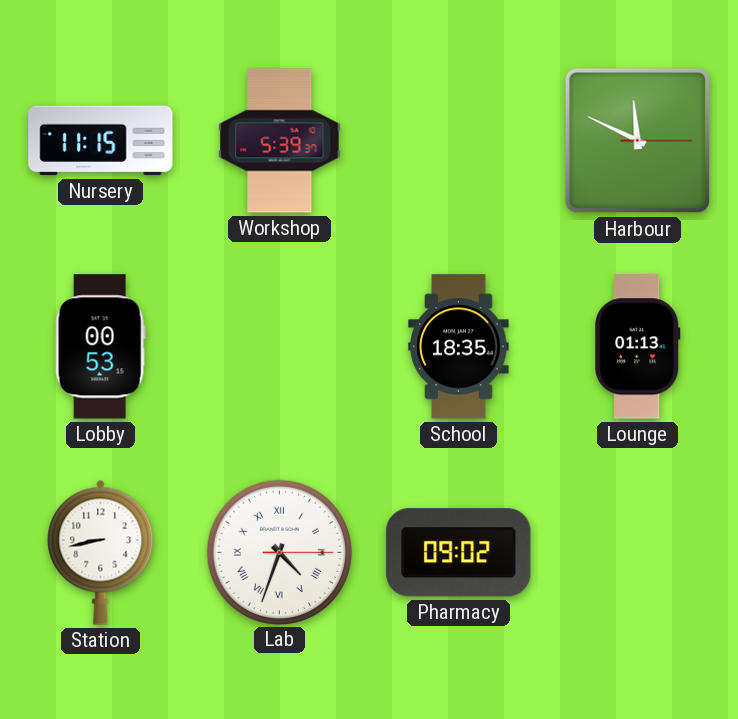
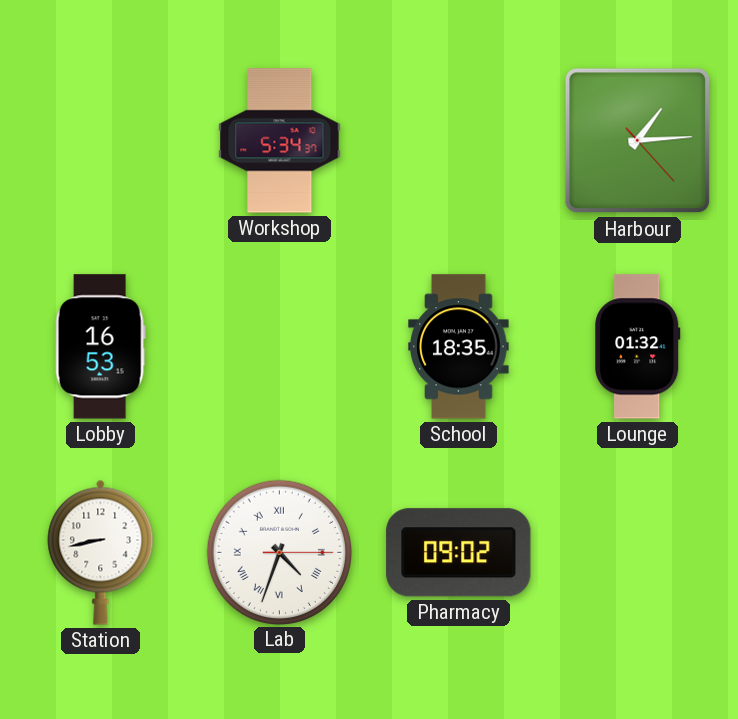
Nursery: 11:15 -> none (101, 141)
Workshop: 5:39 -> 5:34 (280, 141)
Harbour: 11:49 -> 1:14 (638, 141)
Lobby: 00:53 -> 16:53 (100, 347)
Lounge: 01:13 -> 01:32 (638, 347)
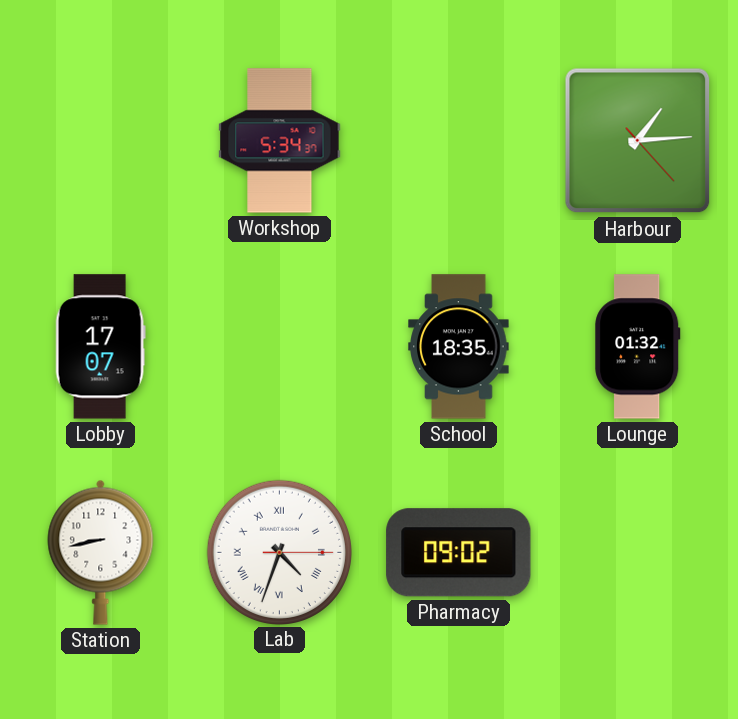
Lobby: 16:53 -> 17:07 (100, 347)
